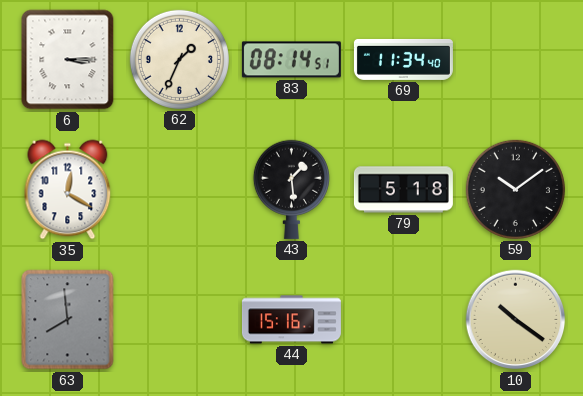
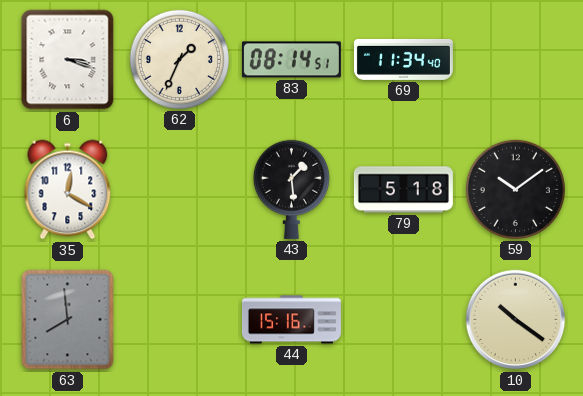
6: 3:15 -> 3:18 (68, 60)
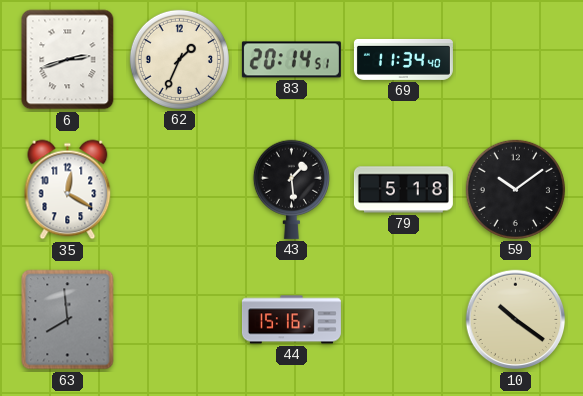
6: 3:18 -> 2:42 (68, 60)
83: 08:14 -> 20:14 (291, 60)
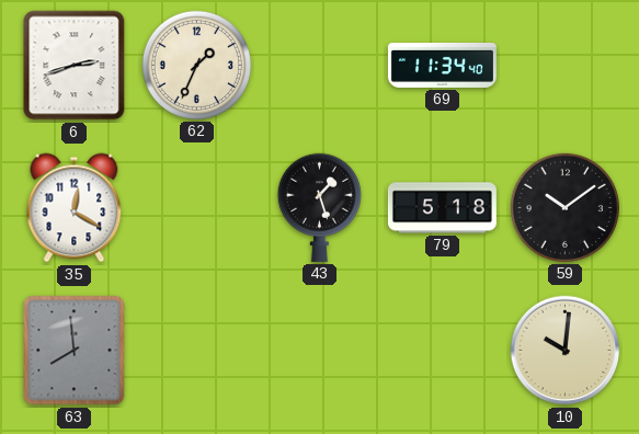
83: 20:14 -> none (291, 60)
43: 1:29 -> 1:27 (319, 207)
44: 15:16 -> none (291, 320)
10: 10:21 -> 10:01 (566, 351)
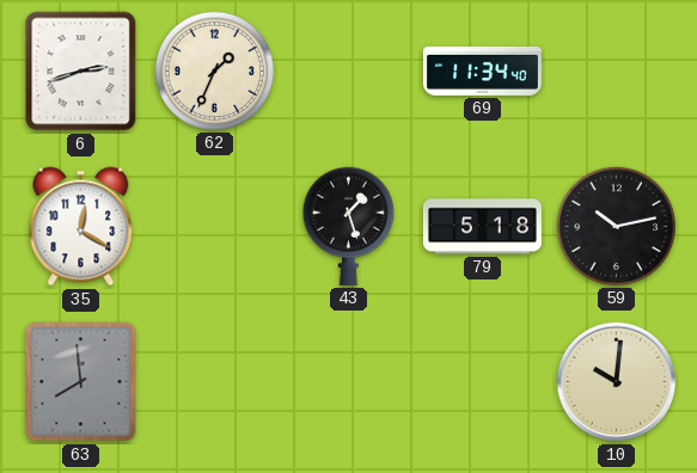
59: 10:09 -> 10:13 (616, 226)
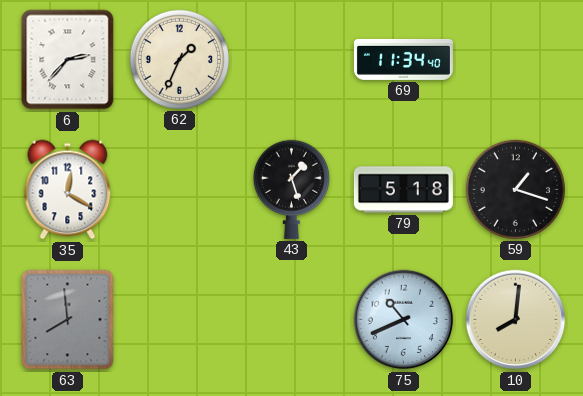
6: 2:42 -> 2:37 (68, 60)
59: 10:13 -> 1:18 (515, 189)
75: none -> 10:41 (404, 320)
10: 10:01 -> 8:01 (516, 320)
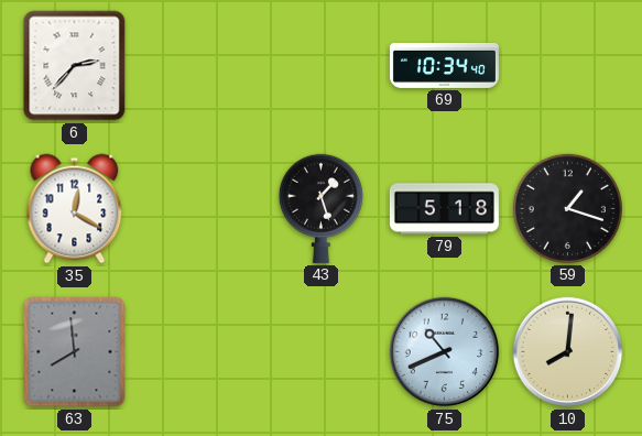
62: 1:34 -> none (179, 59)
69: 11:34 -> 10:34 (444, 65)
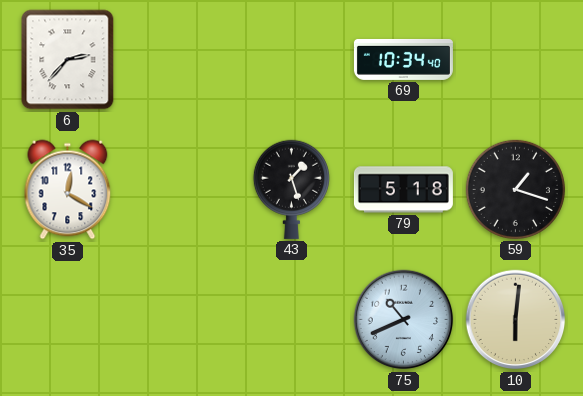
63: 7:59 -> none (75, 352)
10: 8:01 -> 6:01 (516, 320)
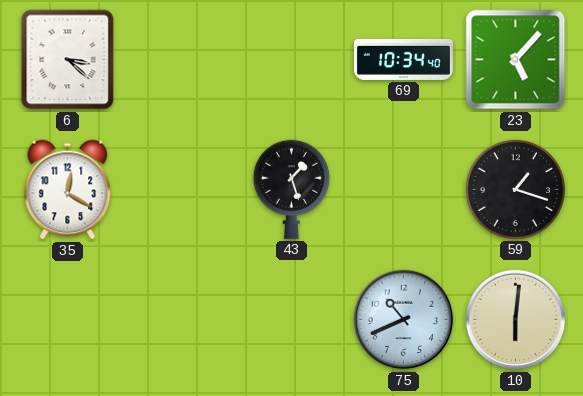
6: 2:37 -> 3:22 (68, 60)
23: none -> 5:07 (516, 60)
79: 5:18 -> none (403, 190)
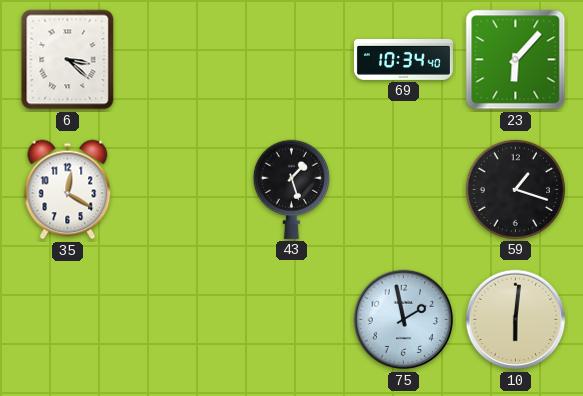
23: 5:07 -> 6:07 (516, 60)
75: 10:41 -> 1:58 (404, 320)
